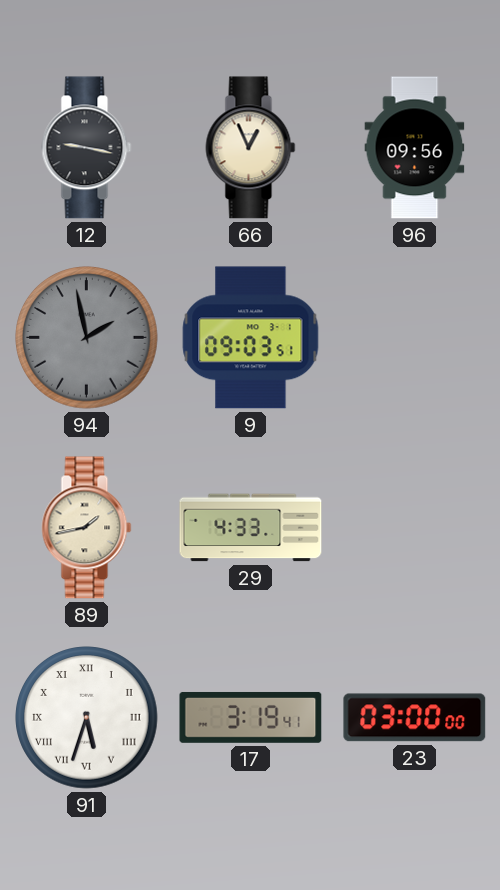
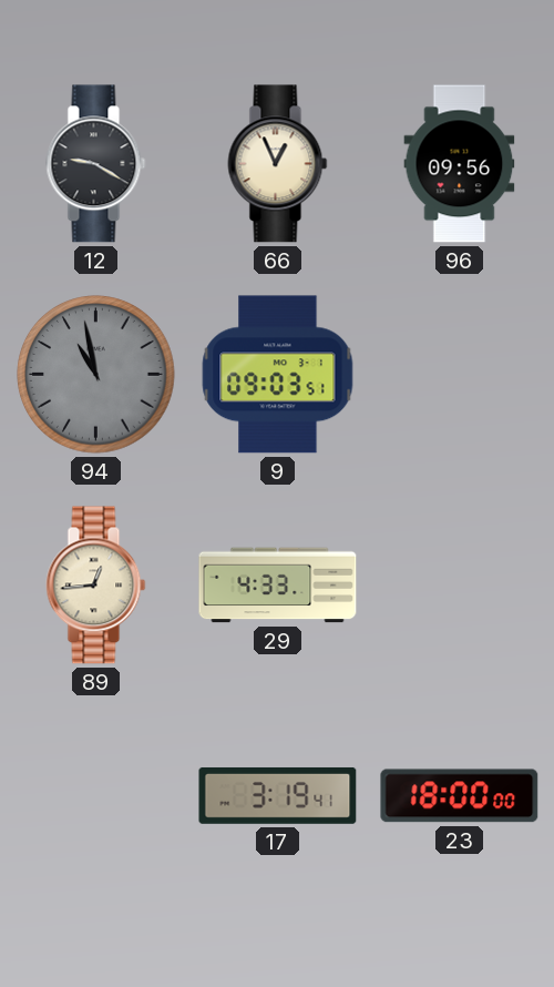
12: 9:17 -> 9:20 (96, 164)
94: 1:58 -> 10:58 (96, 375)
89: 1:43 -> 12:44 (96, 586)
91: 5:33 -> none (87, 718)
23: 03:00 -> 18:00 (460, 796)
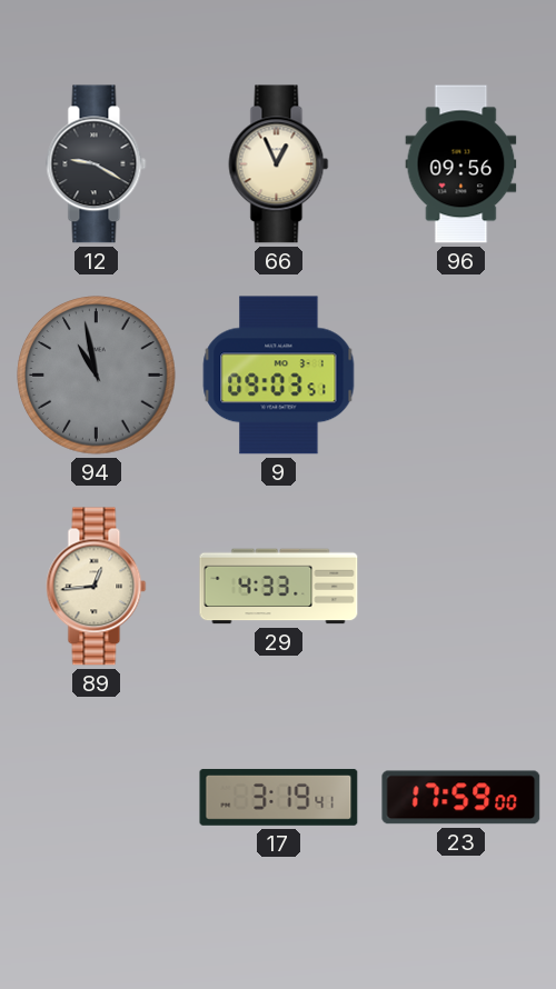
23: 18:00 -> 17:59 (461, 798)
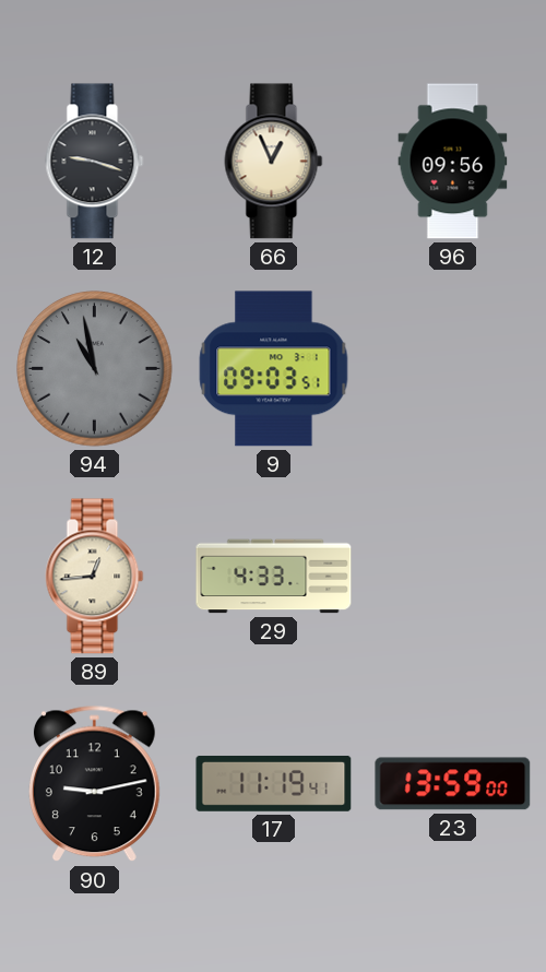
12: 9:20 -> 9:18 (95, 162)
90: none -> 9:13 (94, 784)
17: 3:19 -> 11:19 (274, 783)
23: 17:59 -> 13:59 (453, 784)
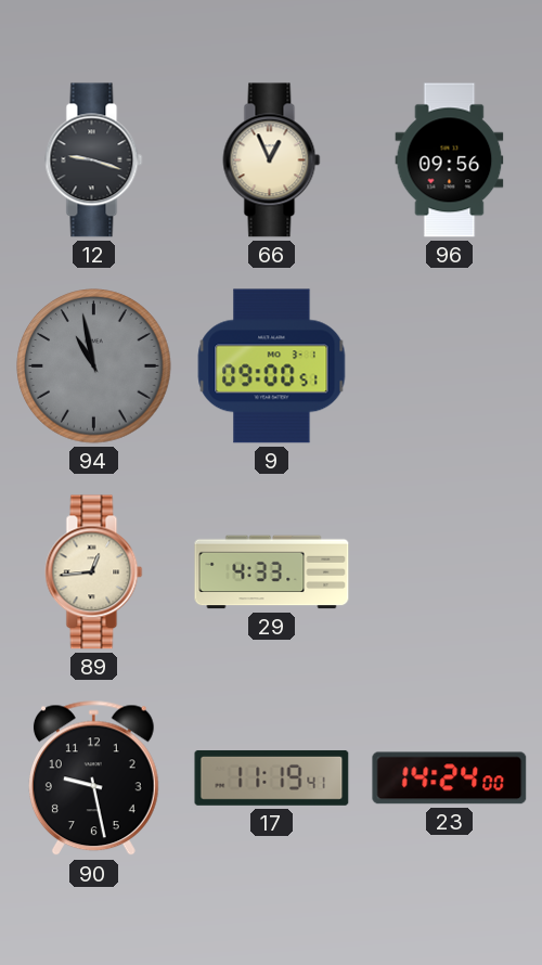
9: 09:03 -> 09:00 (272, 366)
90: 9:13 -> 9:28 (93, 779)
23: 13:59 -> 14:24 (450, 779)
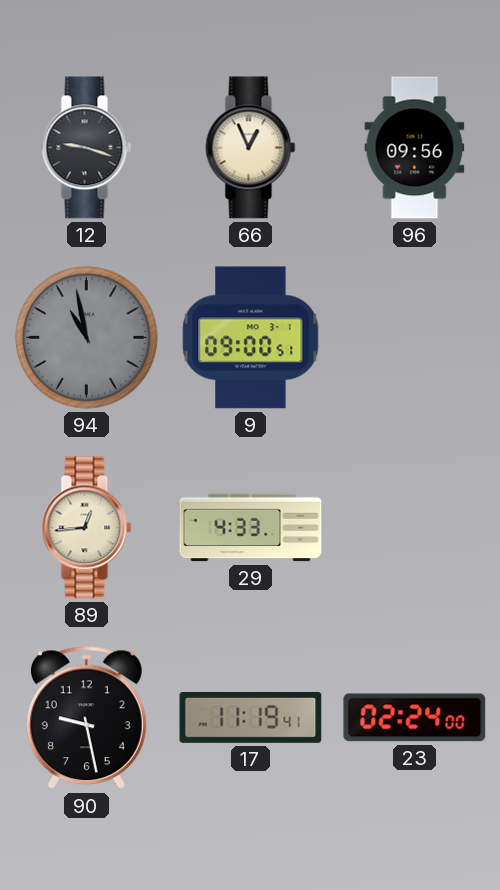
23: 14:24 -> 02:24 (415, 718)
